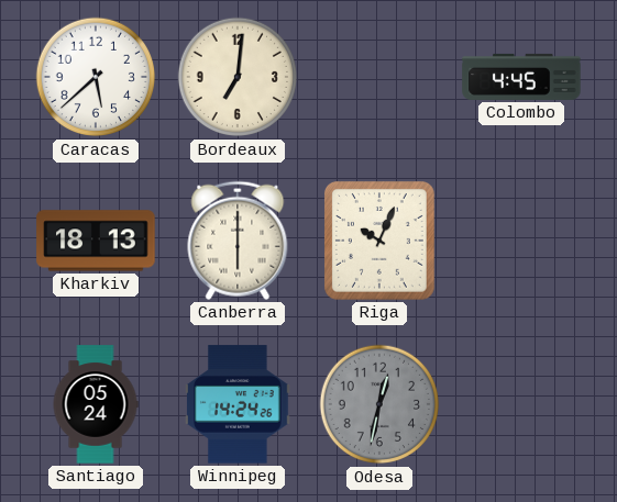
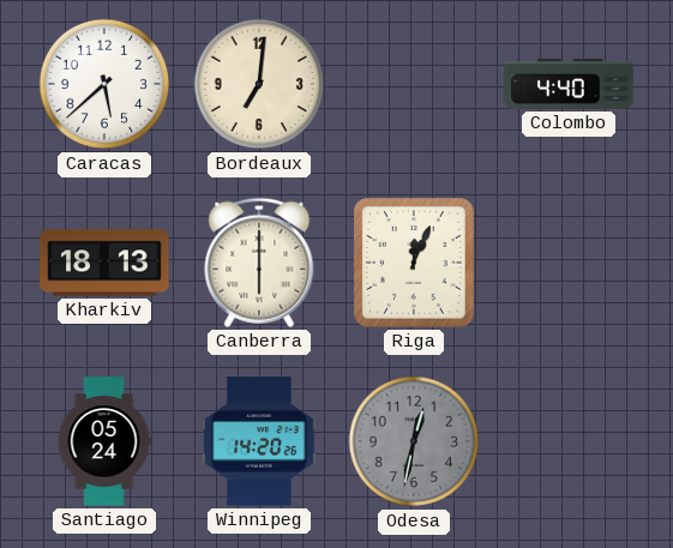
Colombo: 4:45 -> 4:40 (569, 84)
Riga: 10:04 -> 12:04 (414, 263)
Winnipeg: 14:24 -> 14:20 (260, 441)
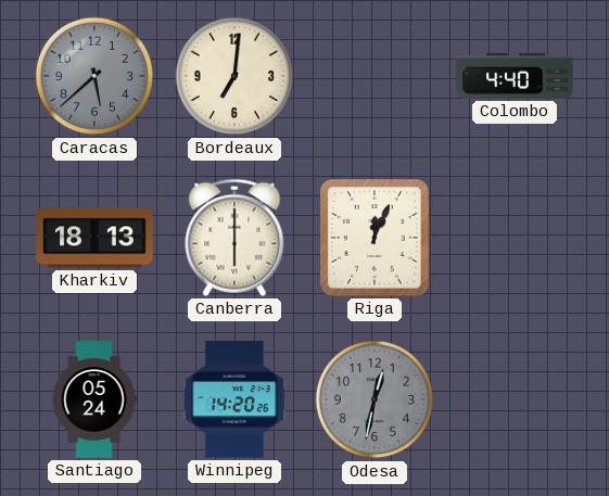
Caracas dial: white -> grey (94, 76)
